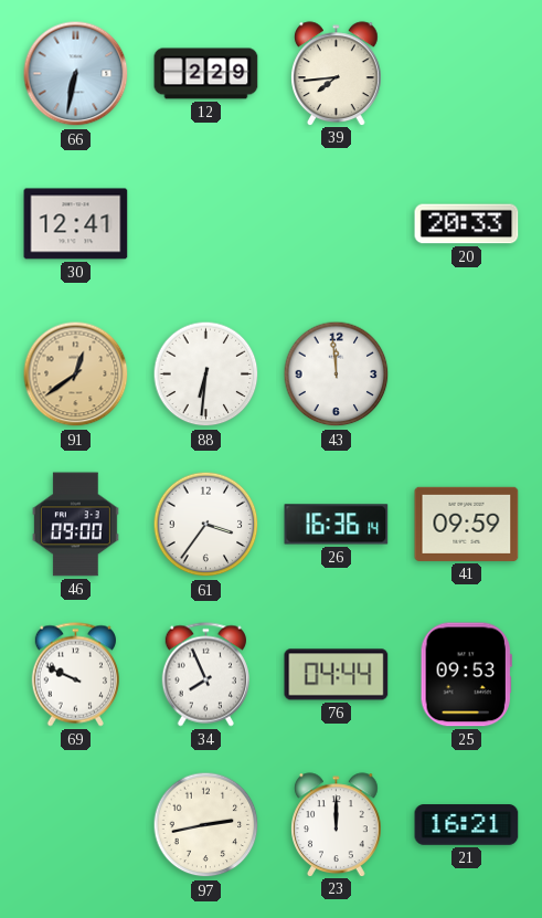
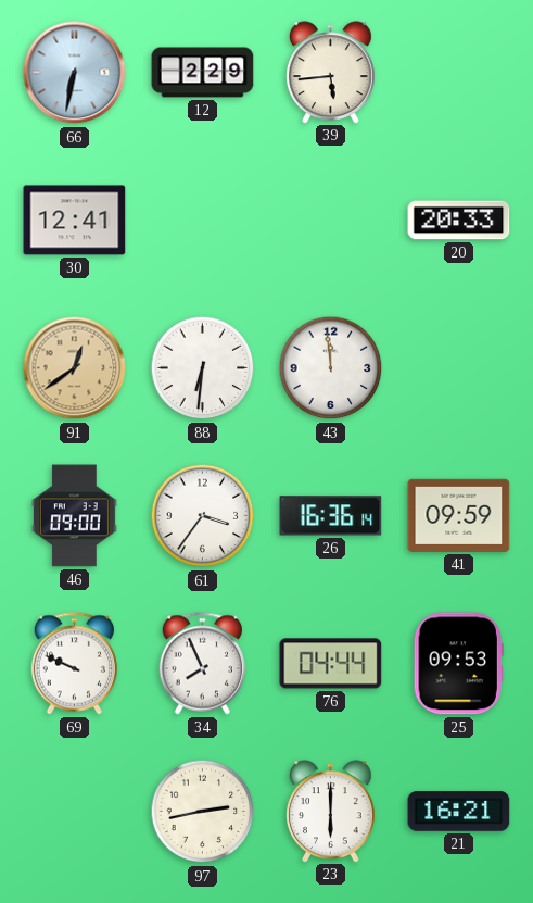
39: 7:44 -> 5:44 (331, 72)
23: 12:00 -> 6:00 (331, 811)
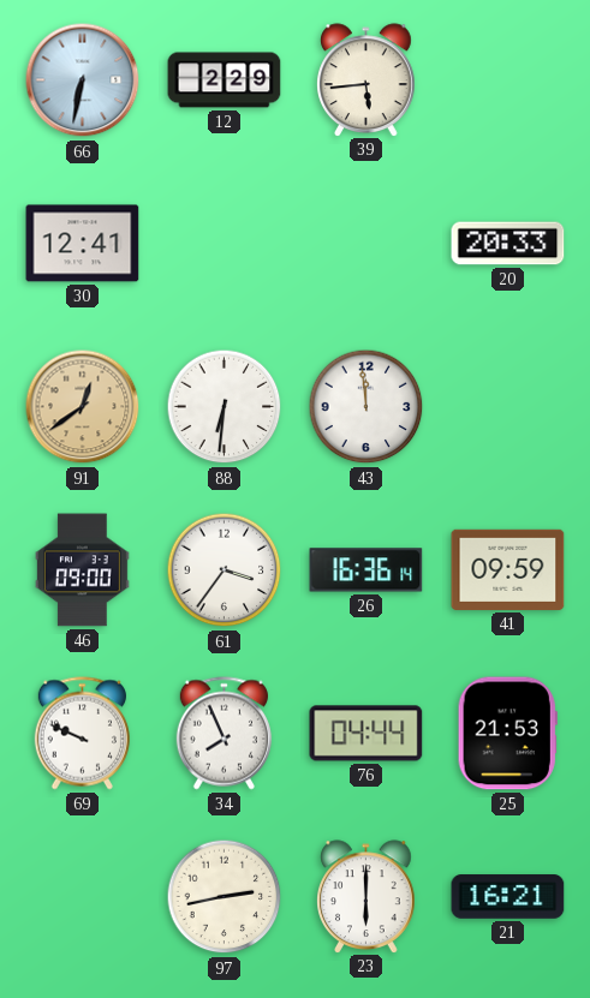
25: 09:53 -> 21:53 (507, 734)
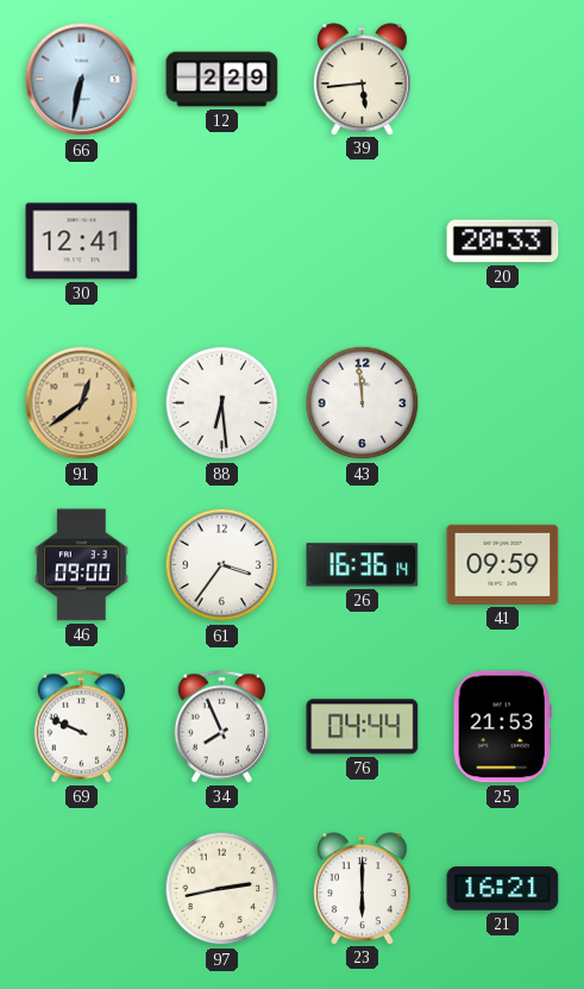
88: 6:31 -> 6:29 (222, 403)
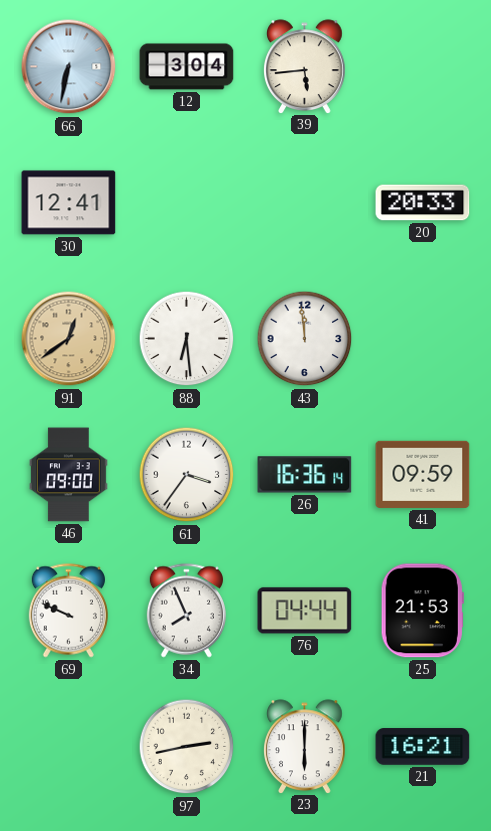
12: 2:29 -> 3:04 (187, 67)
